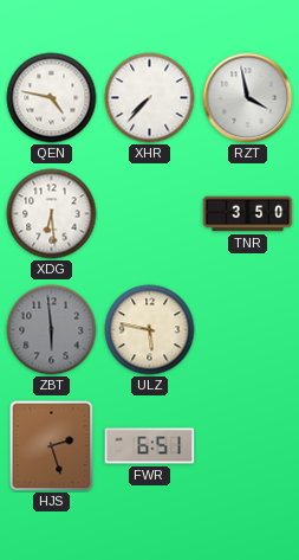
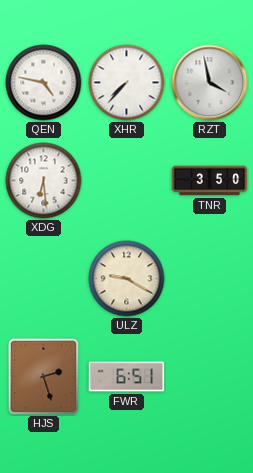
ZBT: 5:59 -> none (52, 330)
ULZ: 5:47 -> 9:20 (127, 279)
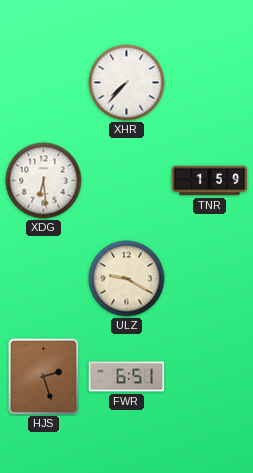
QEN: 4:47 -> none (44, 83)
RZT: 3:58 -> none (210, 83)
TNR: 3:50 -> 1:59 (210, 181)
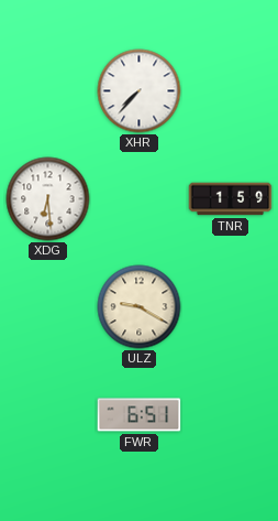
HJS: 2:27 -> none (44, 377)
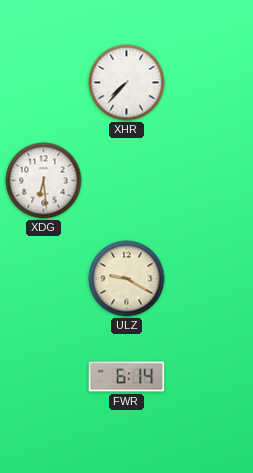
TNR: 1:59 -> none (231, 199)
FWR: 6:51 -> 6:14 (127, 377)
